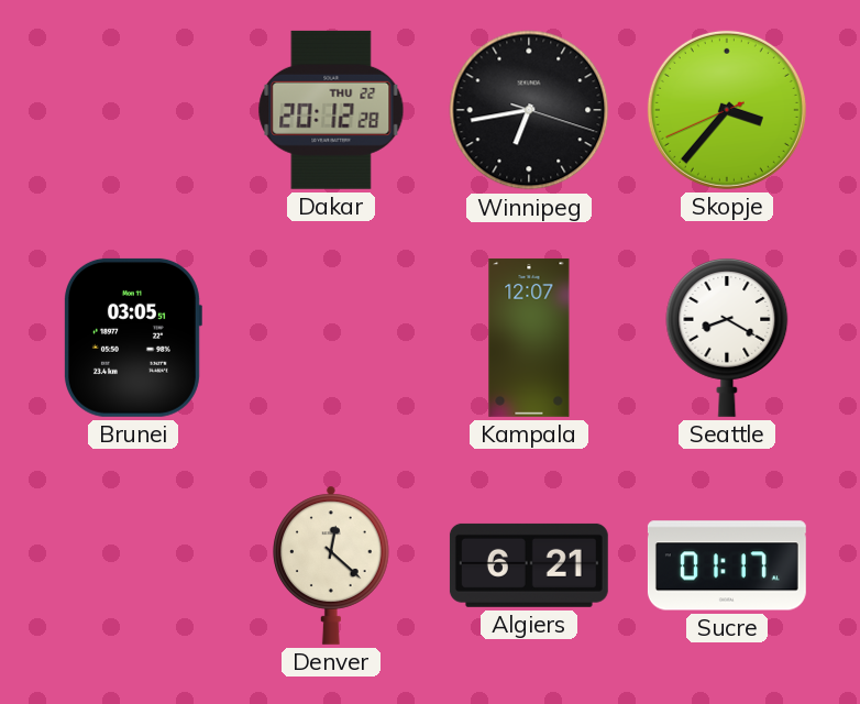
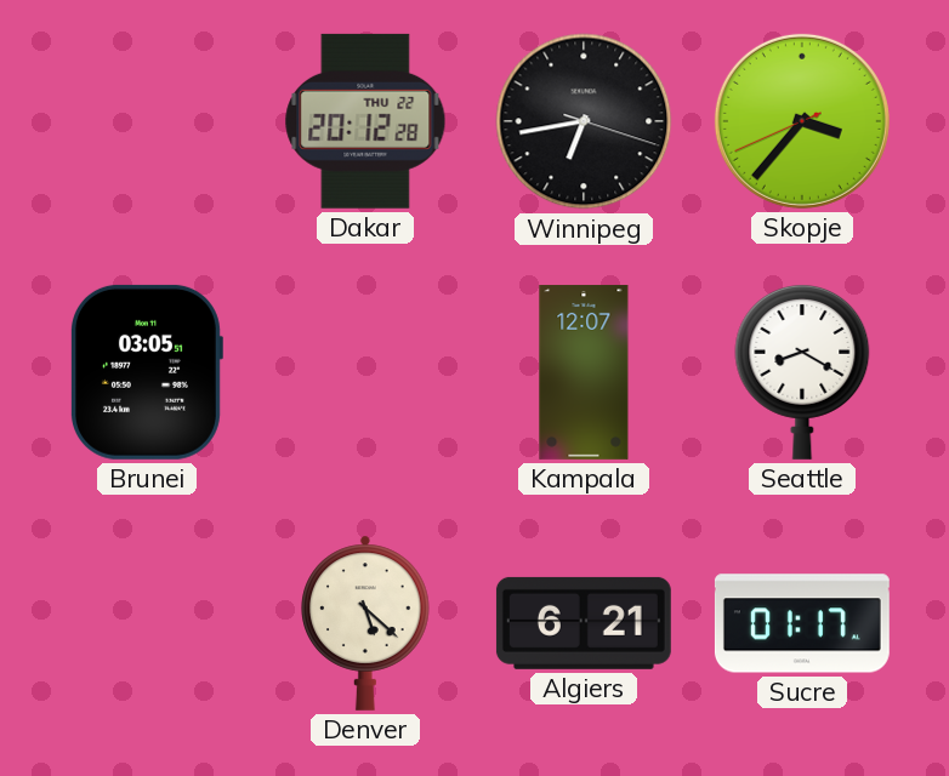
Denver: 12:22 -> 5:22 (365, 623)
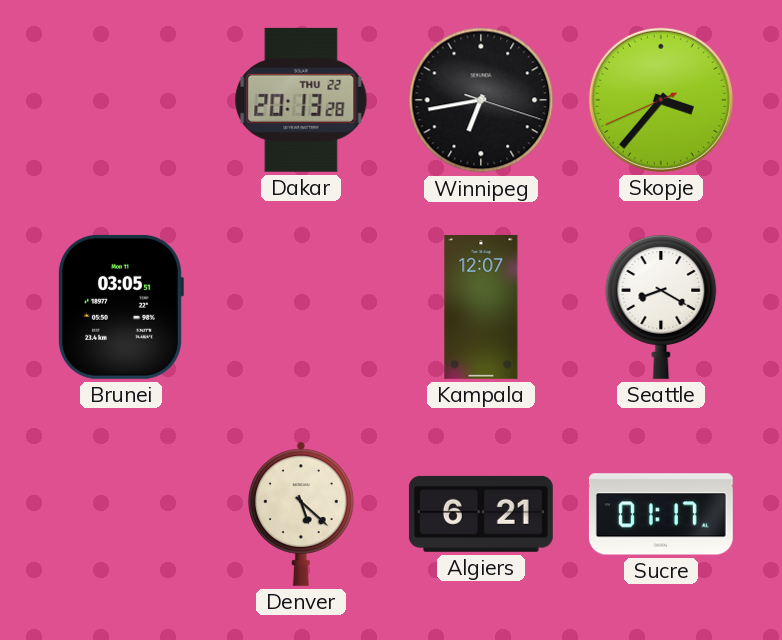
Dakar: 20:12 -> 20:13 (301, 100)
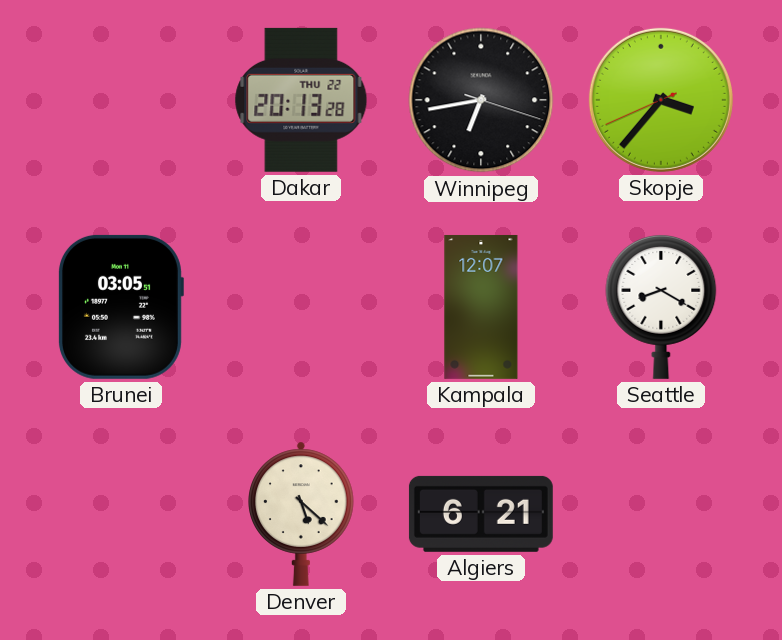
Sucre: 01:17 -> none (661, 514)
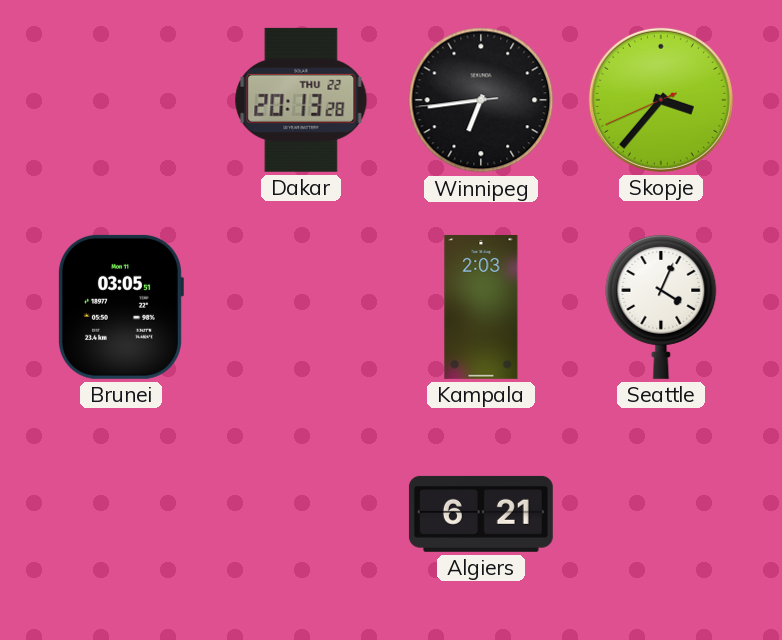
Winnipeg: 6:43:18 -> 6:43:44 (481, 100)
Kampala: 12:07 -> 2:03 (481, 307)
Seattle: 8:20 -> 4:04 (661, 306)
Denver: 5:22 -> none (301, 514)
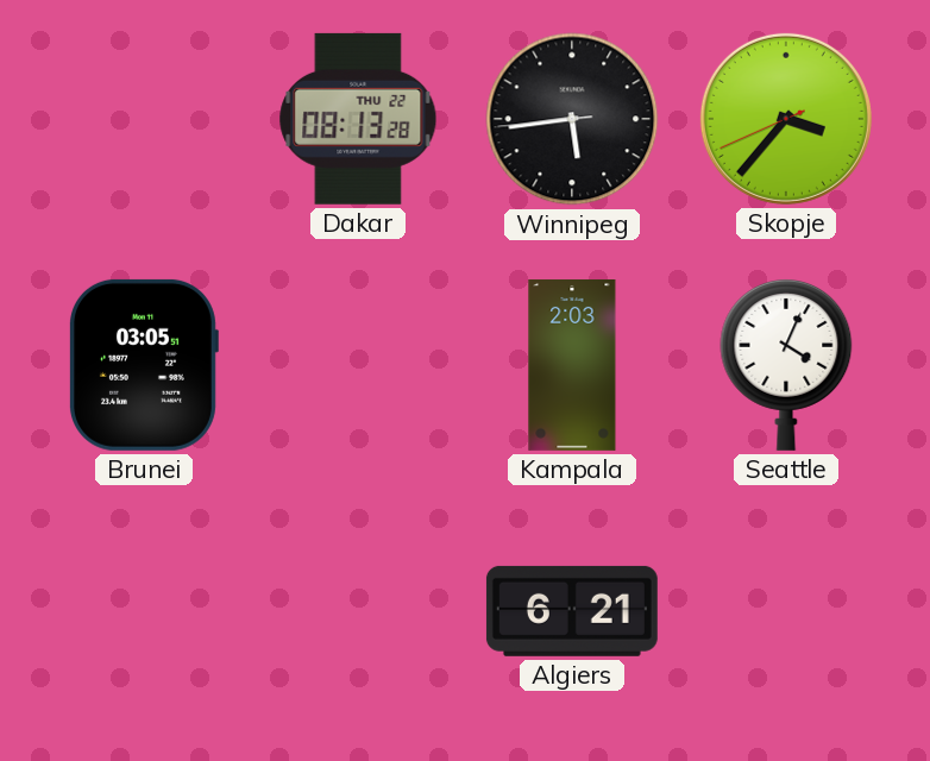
Dakar: 20:13 -> 08:13 (358, 119)
Winnipeg: 6:43 -> 5:43 (572, 119)
